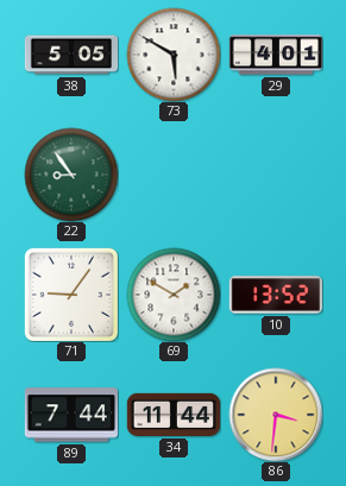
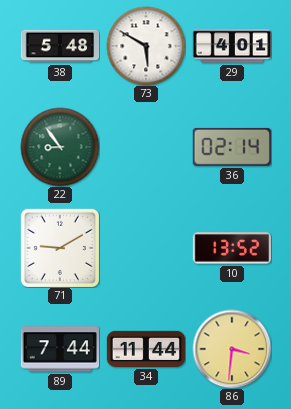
38: 5:05 -> 5:48 (60, 46)
36: none -> 02:14 (232, 147)
71: 9:06 -> 9:10 (59, 247)
69: 1:50 -> none (174, 295)
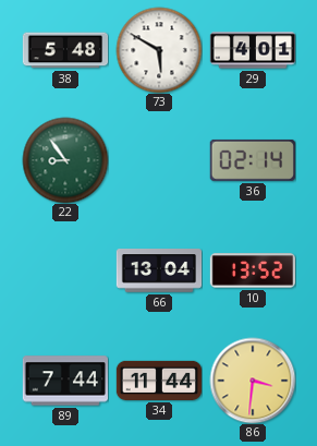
71: 9:10 -> none (59, 247)
66: none -> 13:04 (159, 270)
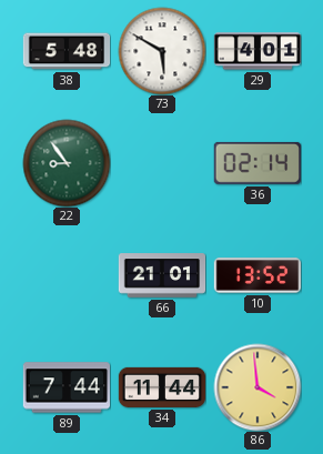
66: 13:04 -> 21:01 (162, 275)
86: 3:31 -> 3:59 (258, 387)
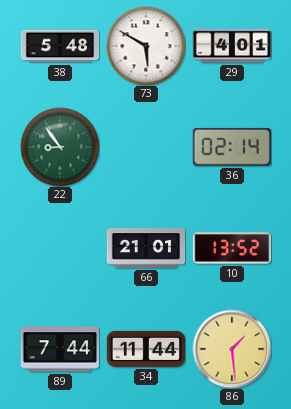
86: 3:59 -> 1:29 (232, 349)
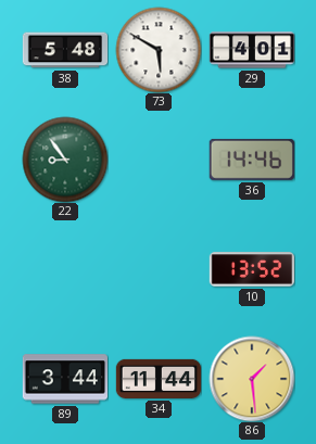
36: 02:14 -> 14:46 (252, 160)
66: 21:01 -> none (146, 248)
89: 7:44 -> 3:44 (64, 379)
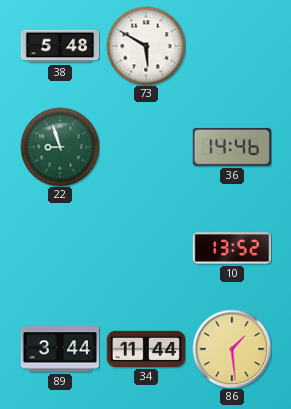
29: 4:01 -> none (252, 50)
22: 8:54 -> 8:57 (60, 147)
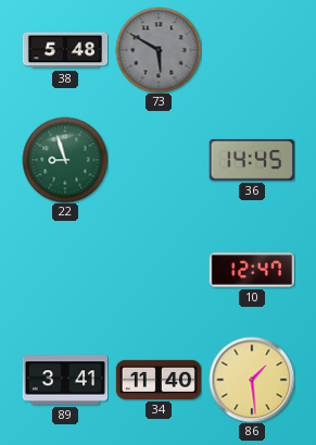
73 dial: white -> grey (159, 50)
36: 14:46 -> 14:45 (252, 160)
10: 13:52 -> 12:47 (252, 270)
89: 3:44 -> 3:41 (64, 380)
34: 11:44 -> 11:40 (159, 380)
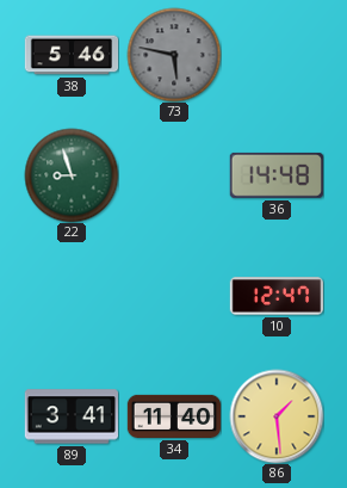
38: 5:48 -> 5:46 (72, 55)
73: 5:50 -> 5:47 (174, 55)
36: 14:45 -> 14:48 (277, 175)
